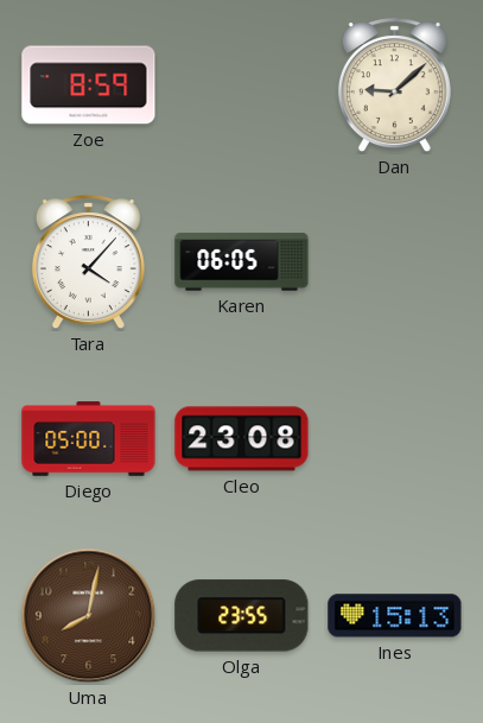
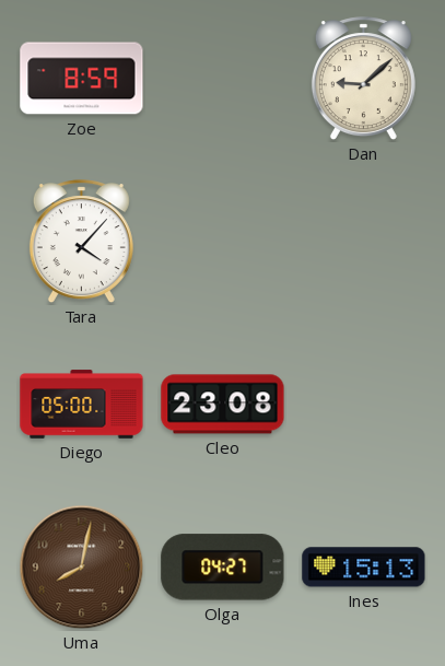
Karen: 06:05 -> none (242, 262)
Olga: 23:55 -> 04:27 (223, 568)
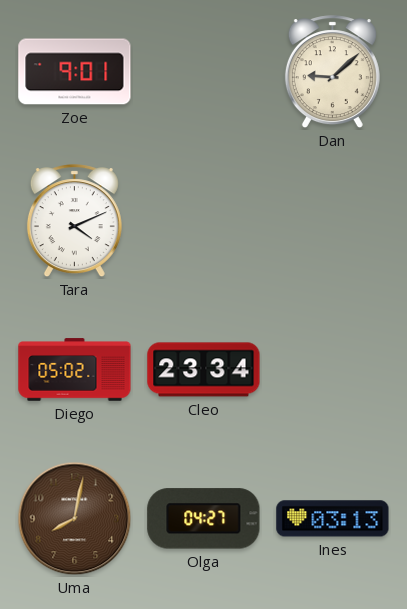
Zoe: 8:59 -> 9:01 (75, 72)
Tara: 4:07 -> 4:11 (74, 221)
Diego: 05:00 -> 05:02 (75, 370)
Cleo: 23:08 -> 23:34 (204, 370)
Ines: 15:13 -> 03:13 (333, 519)
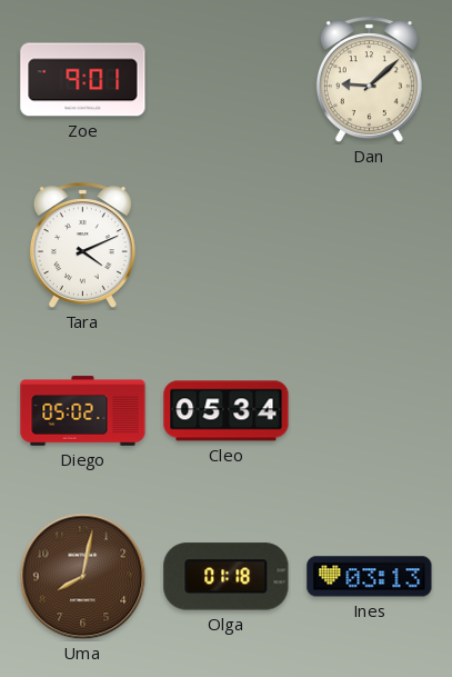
Cleo: 23:34 -> 05:34 (227, 411)
Olga: 04:27 -> 01:18 (227, 577)
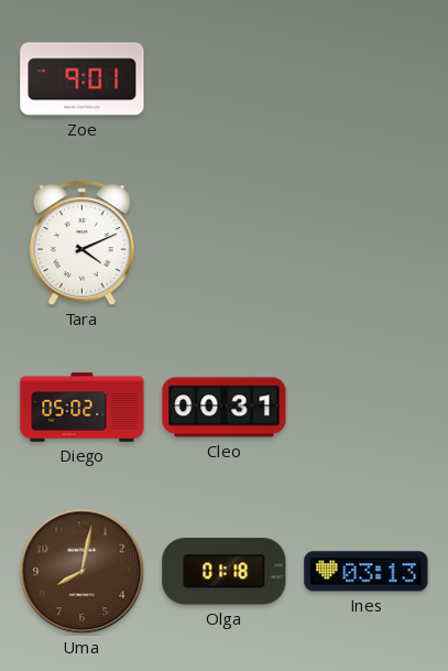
Dan: 9:08 -> none (369, 80)
Cleo: 05:34 -> 00:31 (225, 408)
